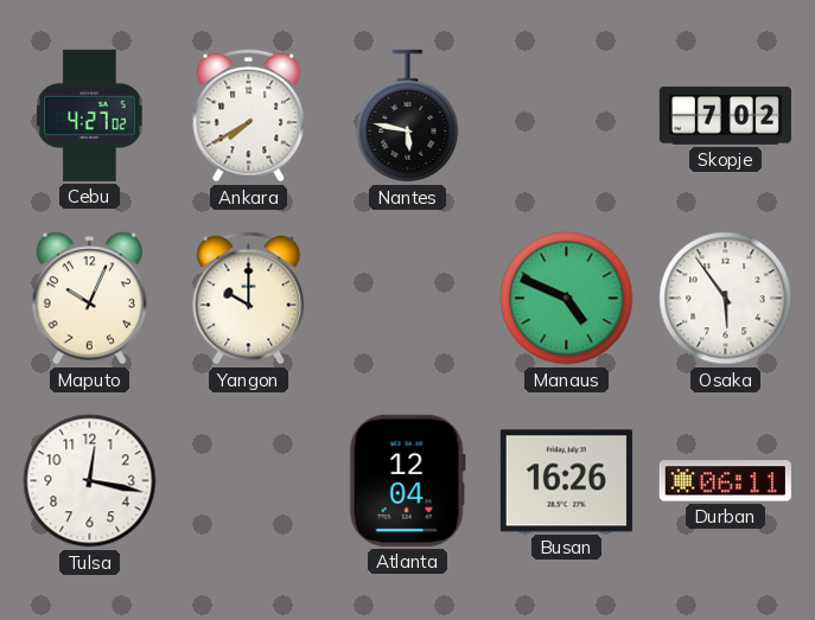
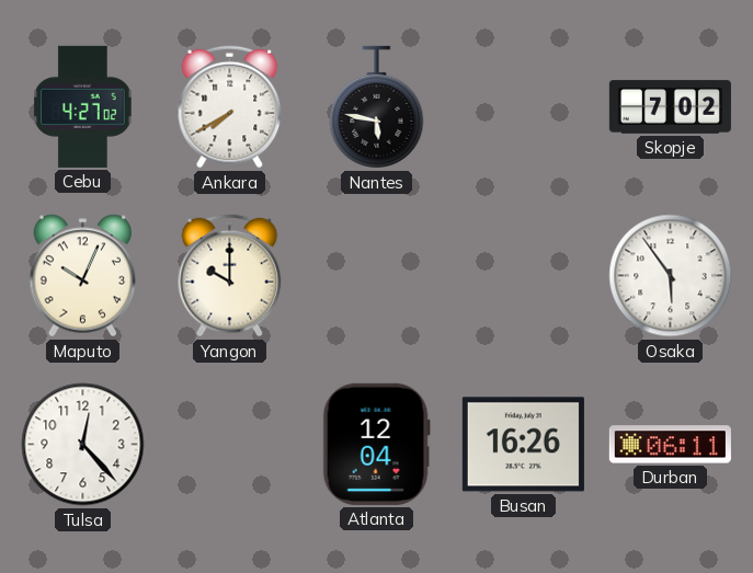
Manaus: 4:49 -> none (567, 299)
Tulsa: 12:17 -> 12:23 (83, 445)
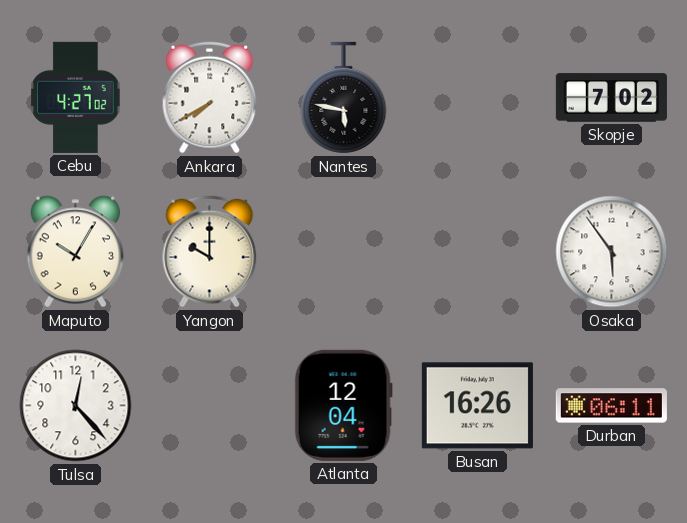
Maputo: 10:04 -> 10:05 (76, 252)
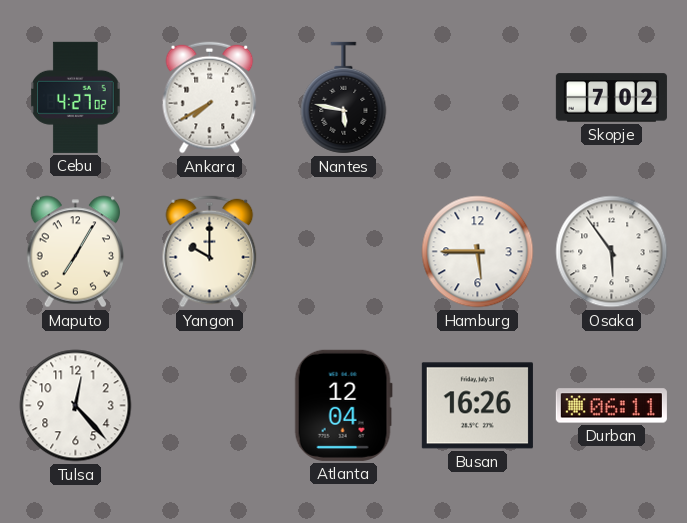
Maputo: 10:05 -> 7:05 (76, 252)
Hamburg: none -> 5:45 (478, 252)
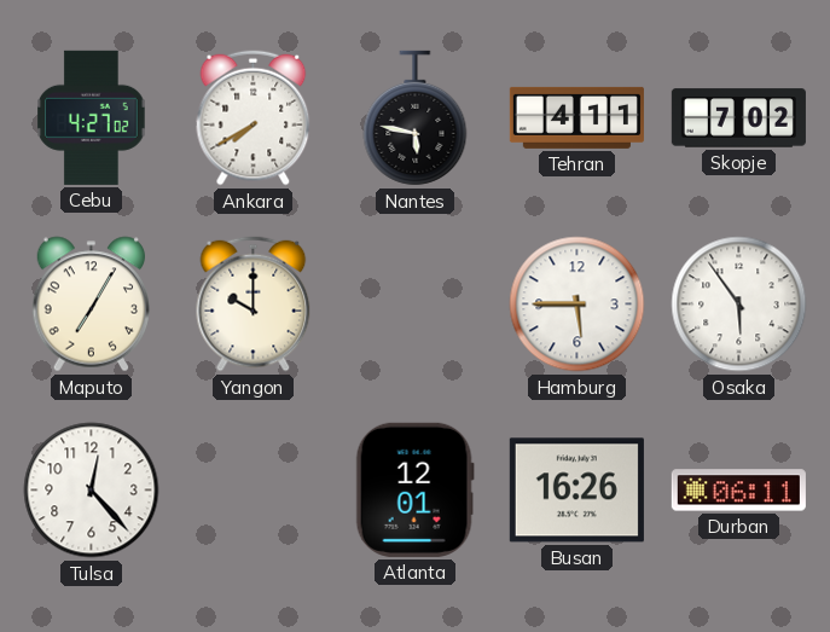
Tehran: none -> 4:11 (576, 117)
Atlanta: 12:04 -> 12:01 (414, 489)
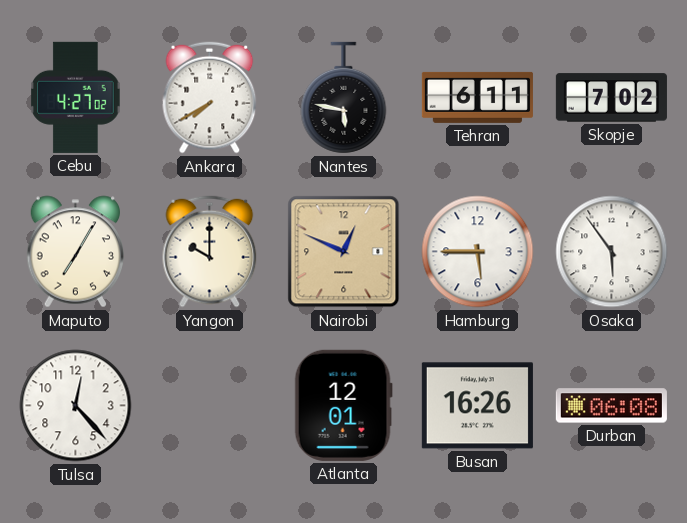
Tehran: 4:11 -> 6:11 (477, 97)
Nairobi: none -> 12:49 (344, 252)
Durban: 06:11 -> 06:08 (611, 406)
